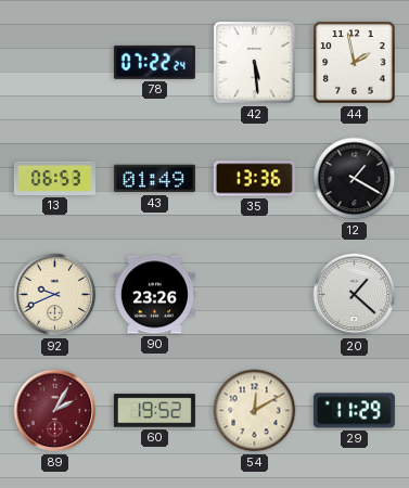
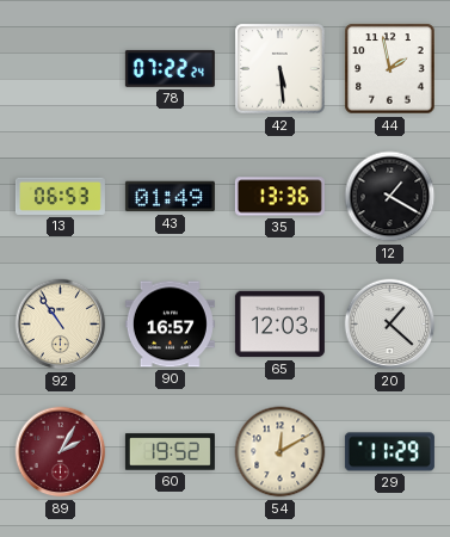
92: 9:41 -> 10:54 (61, 325)
90: 23:26 -> 16:57 (169, 325)
65: none -> 12:03 (279, 325)
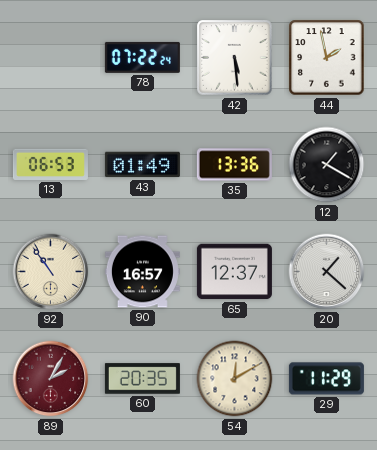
65: 12:03 -> 12:37 (234, 272)
60: 19:52 -> 20:35 (142, 379)
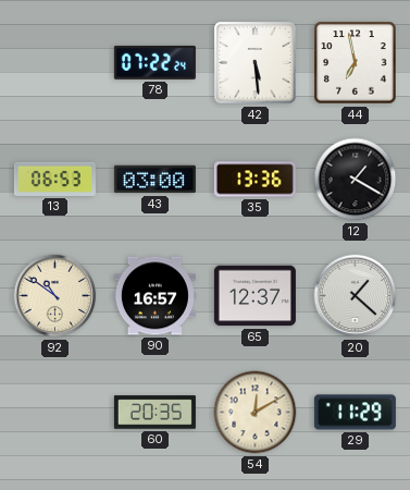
44: 1:58 -> 6:58 (356, 63)
43: 01:49 -> 03:00 (154, 180)
92: 10:54 -> 10:51 (55, 296)
89: 2:05 -> none (51, 379)
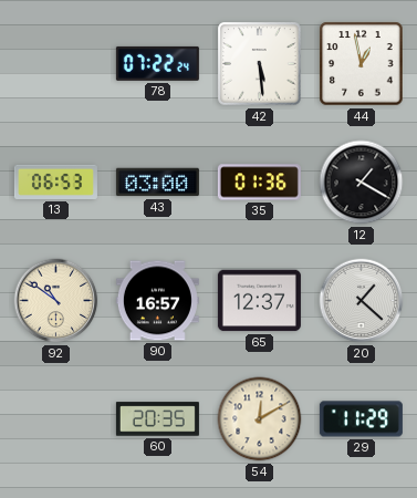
44: 6:58 -> 12:58 (362, 64)
35: 13:36 -> 01:36 (259, 183)
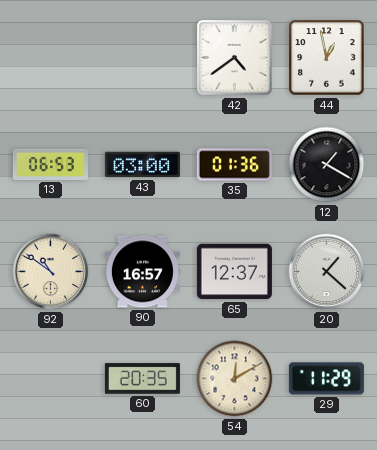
78: 07:22 -> none (157, 63)
42: 5:29 -> 4:39 (235, 58)
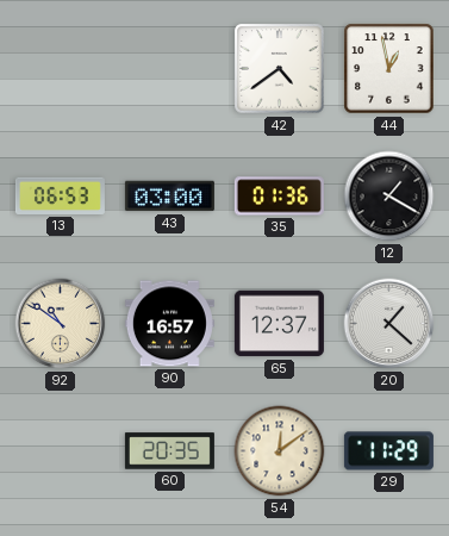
54: 12:10 -> 12:09 (280, 451)
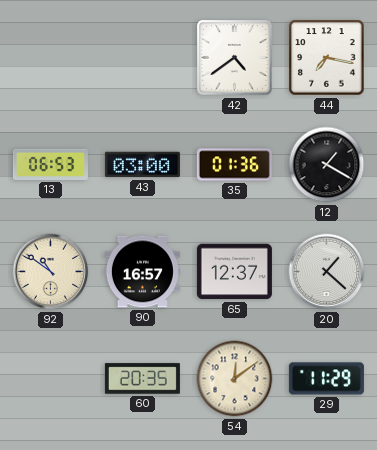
44: 12:58 -> 7:17 (327, 58)
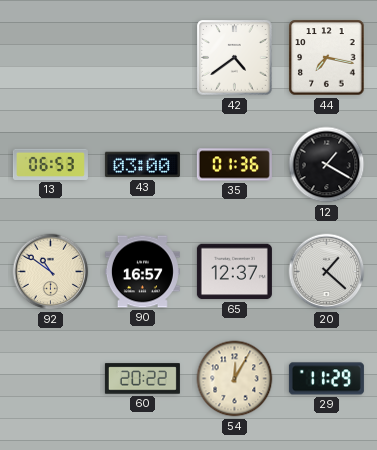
60: 20:35 -> 20:22 (142, 379)
54: 12:09 -> 12:05 (235, 379)
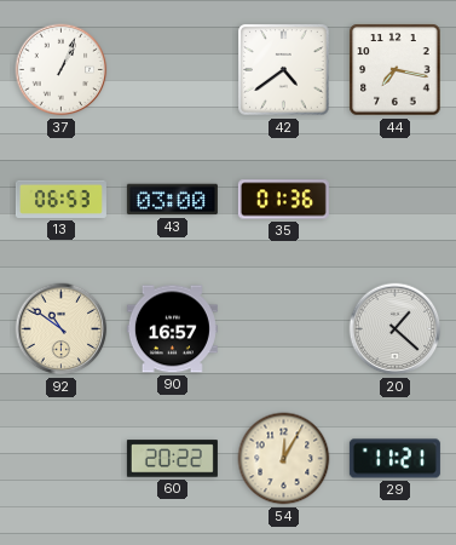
37: none -> 1:04 (62, 70)
12: 1:20 -> none (327, 165)
65: 12:37 -> none (234, 272)
29: 11:29 -> 11:21 (394, 459)
